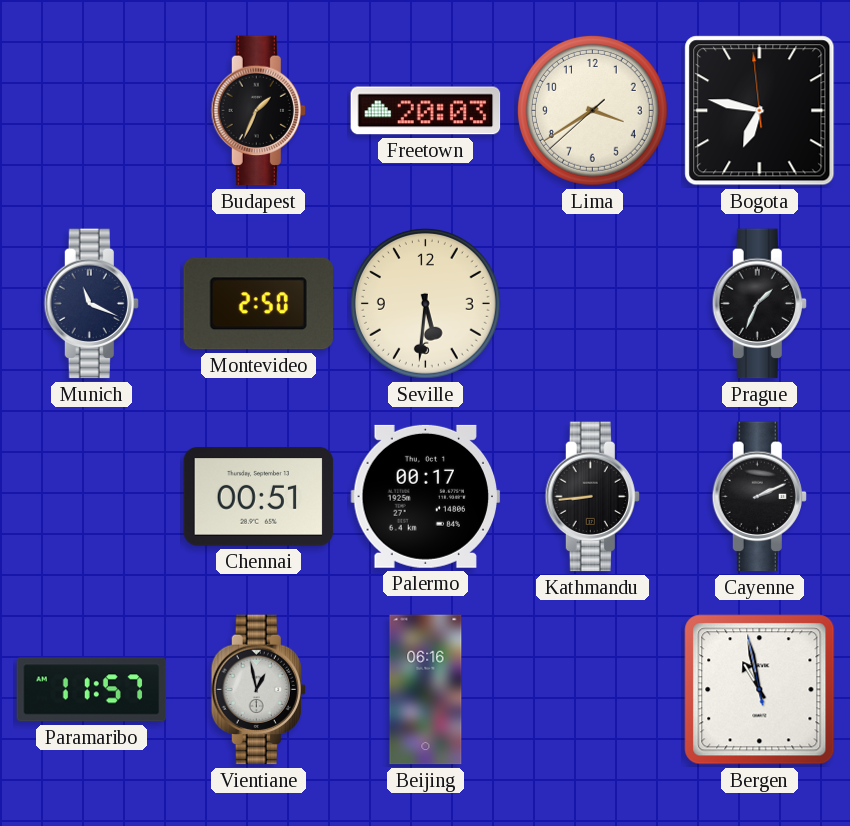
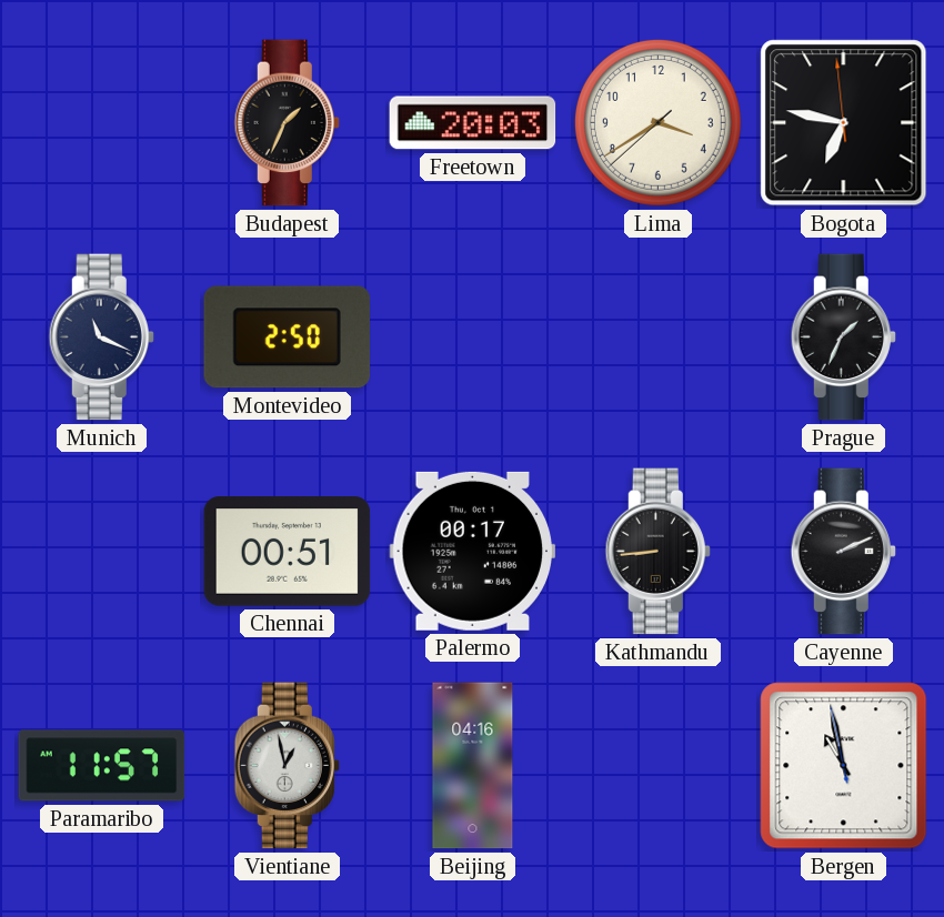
Seville: 5:31 -> none (425, 303)
Beijing: 06:16 -> 04:16 (473, 766)
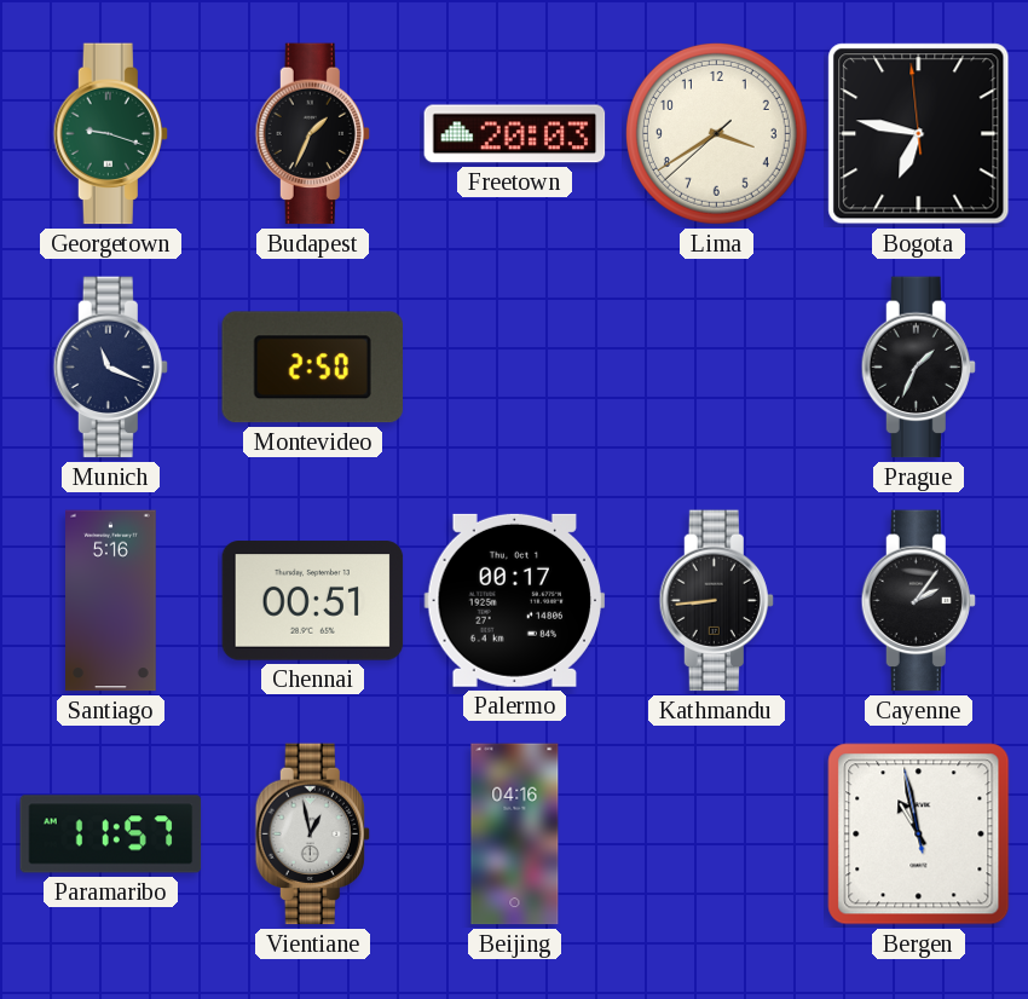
Georgetown: none -> 9:18 (110, 134)
Santiago: none -> 5:16 (111, 601)
Cayenne: 2:11 -> 2:06 (918, 601)
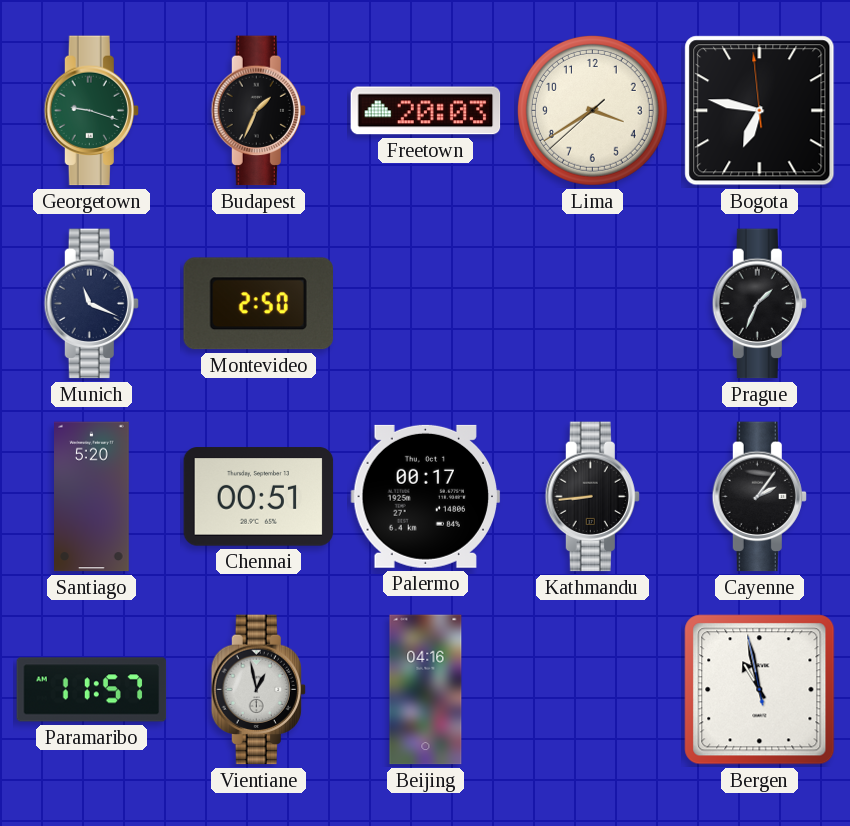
Santiago: 5:16 -> 5:20 (92, 497)
